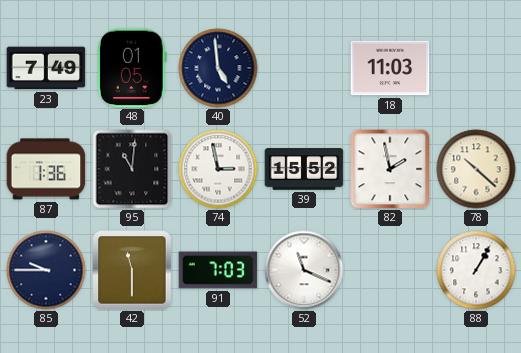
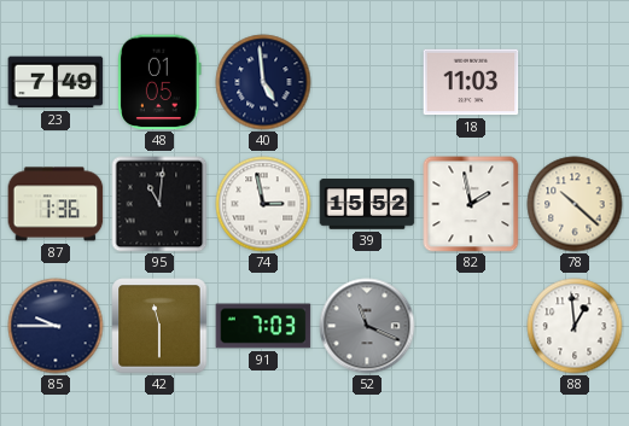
52 dial: white -> grey (367, 326)
88: 1:05 -> 12:59 (575, 326)
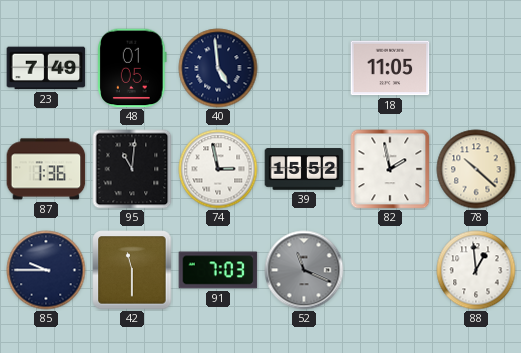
18: 11:03 -> 11:05 (390, 68)
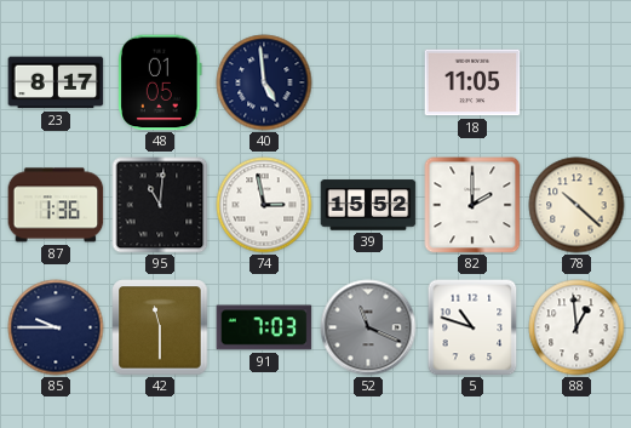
23: 7:49 -> 8:17 (56, 82)
82: 1:58 -> 2:00 (472, 205)
5: none -> 10:48 (472, 327)
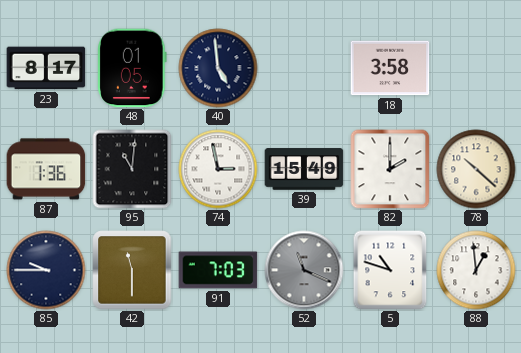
18: 11:05 -> 3:58 (390, 68)
39: 15:52 -> 15:49 (304, 169)
